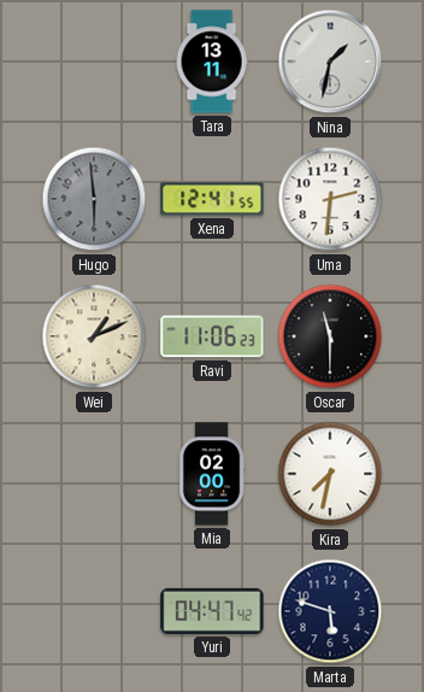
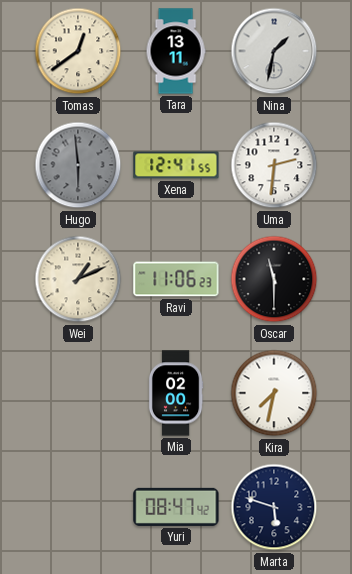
Tomas: none -> 12:39 (78, 51)
Yuri: 04:47 -> 08:47 (176, 507)
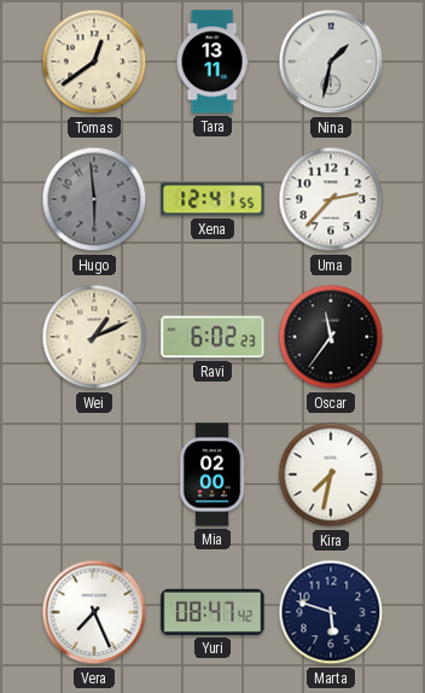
Uma: 2:31 -> 2:37 (331, 199)
Ravi: 11:06 -> 6:02 (212, 337)
Oscar: 11:30 -> 11:36 (331, 337)
Vera: none -> 7:26 (94, 612)
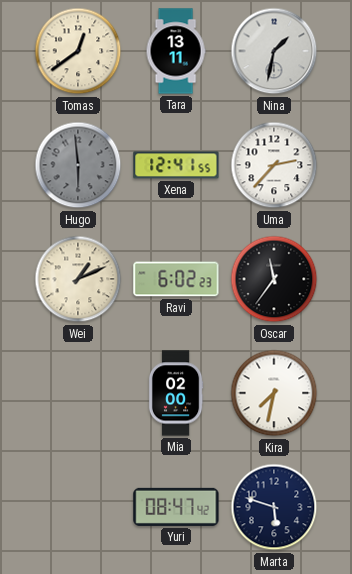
Vera: 7:26 -> none (94, 612)
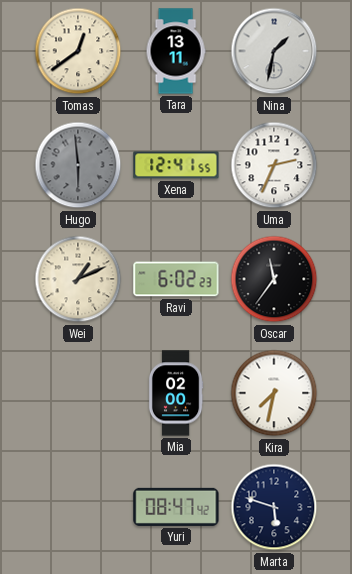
Uma: 2:37 -> 2:34 (274, 165)
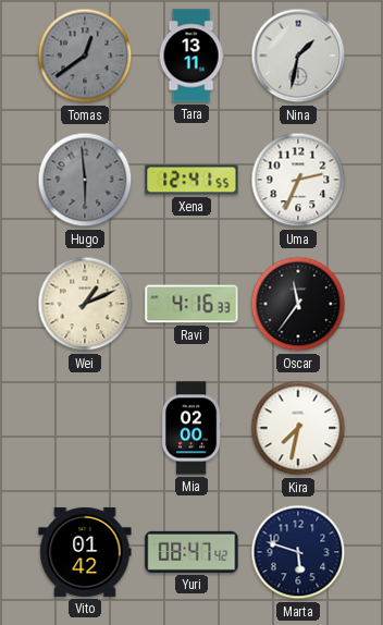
Tomas dial: cream -> grey (85, 56)
Ravi: 6:02 -> 4:16 (191, 304)
Vito: none -> 01:42 (85, 552)
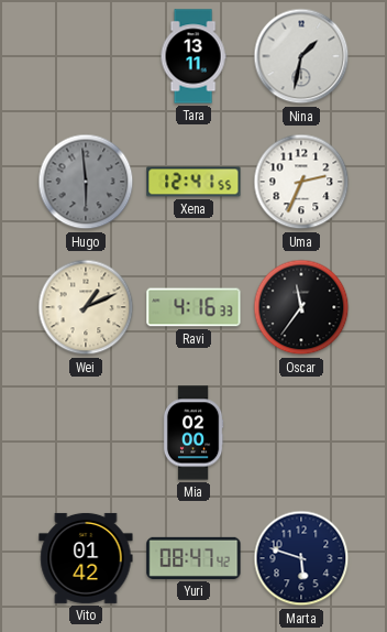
Tomas: 12:39 -> none (85, 56)
Kira: 7:32 -> none (298, 428)
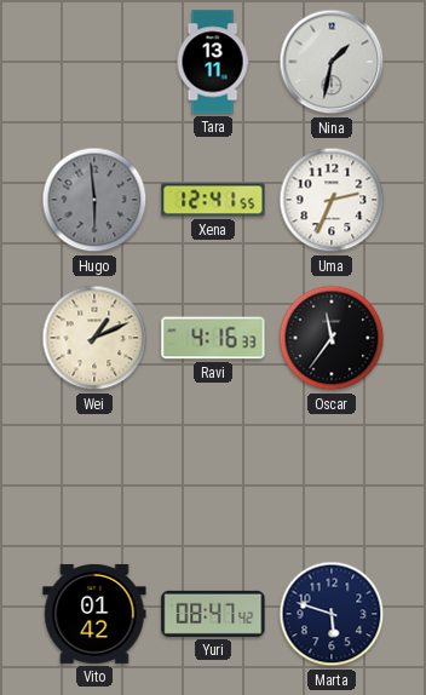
Mia: 02:00 -> none (193, 433)
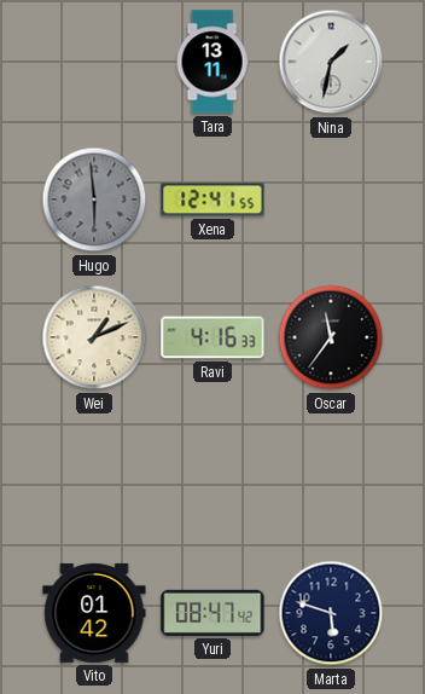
Uma: 2:34 -> none (332, 200)
